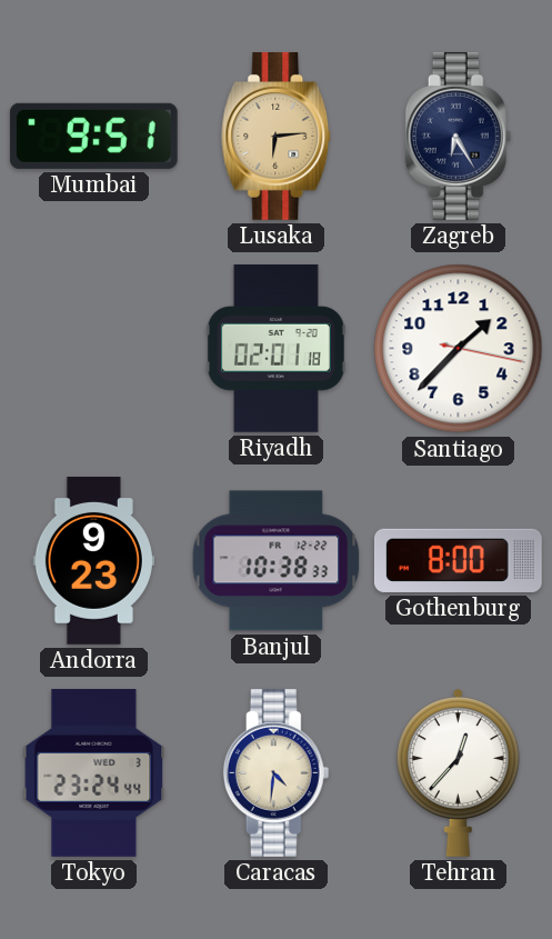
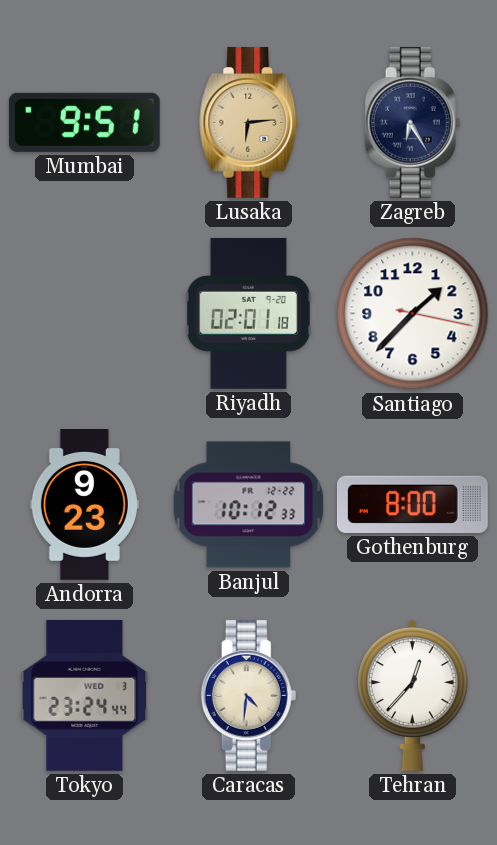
Banjul: 10:38 -> 10:12 (249, 505)
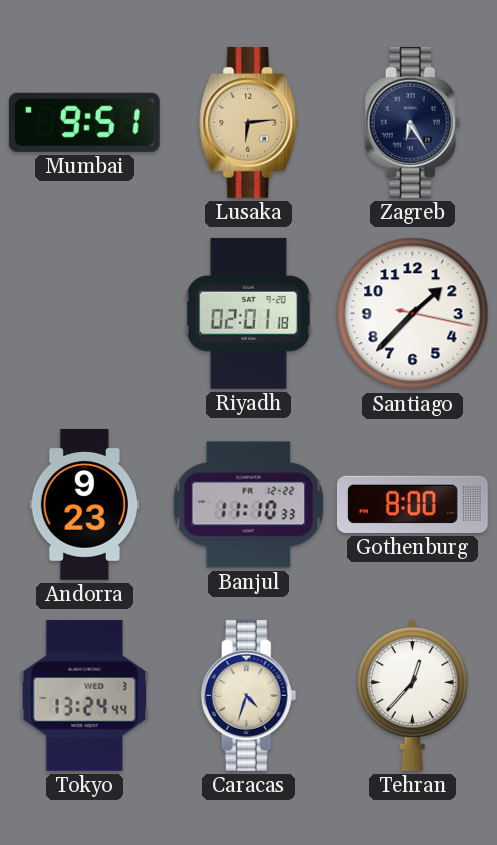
Banjul: 10:12 -> 11:10 (249, 505)
Tokyo: 23:24 -> 13:24 (85, 695)
Caracas: 4:31 -> 4:33 (249, 695)
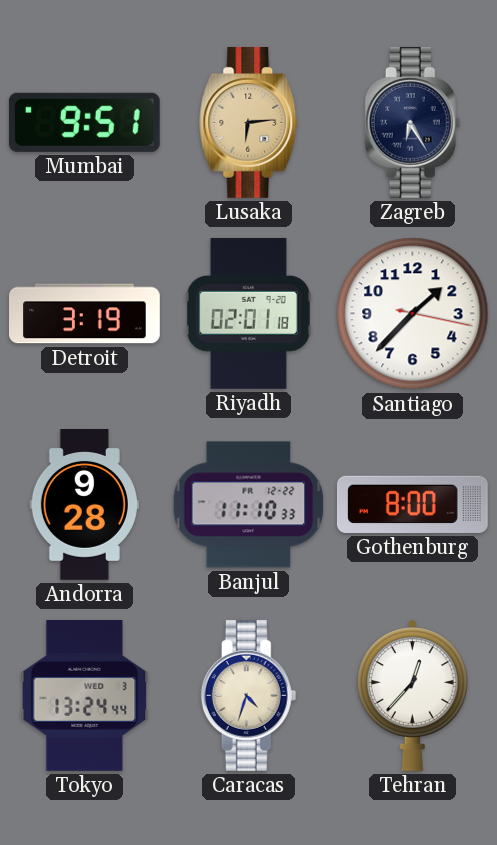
Detroit: none -> 3:19 (85, 314)
Andorra: 9:23 -> 9:28 (84, 505)
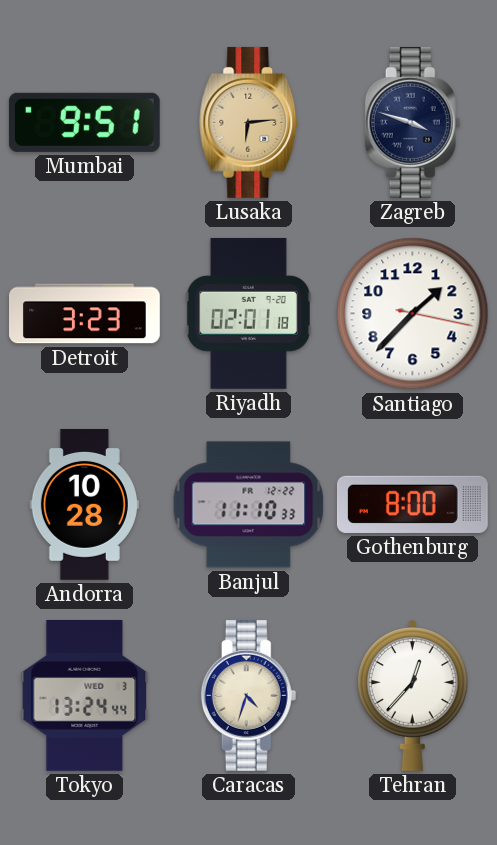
Zagreb: 6:25 -> 3:48 (413, 122)
Detroit: 3:19 -> 3:23 (85, 314)
Andorra: 9:28 -> 10:28 (84, 505)
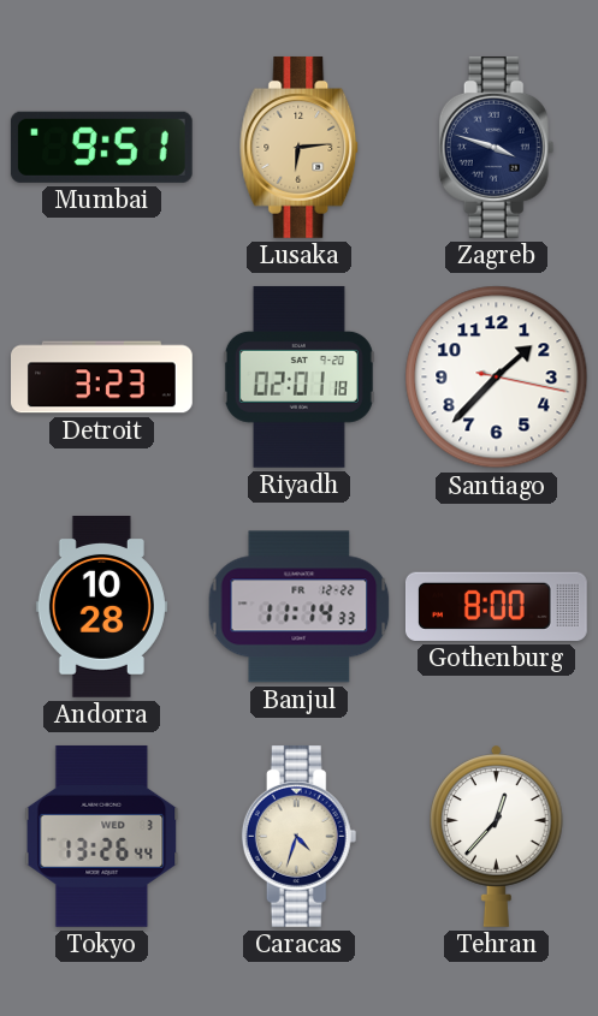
Banjul: 11:10 -> 11:14 (300, 607)
Tokyo: 13:24 -> 13:26 (102, 836)
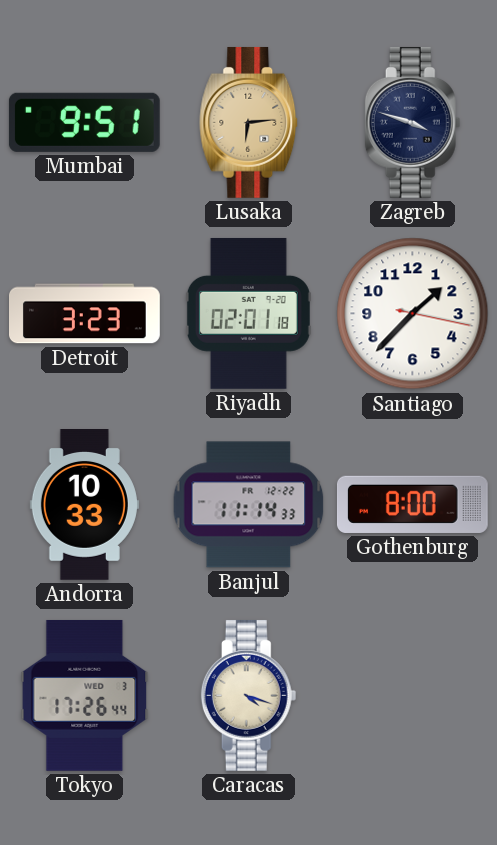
Andorra: 10:28 -> 10:33 (84, 505)
Tokyo: 13:26 -> 17:26 (85, 695)
Caracas: 4:33 -> 4:18 (249, 695)
Tehran: 12:37 -> none (497, 836)
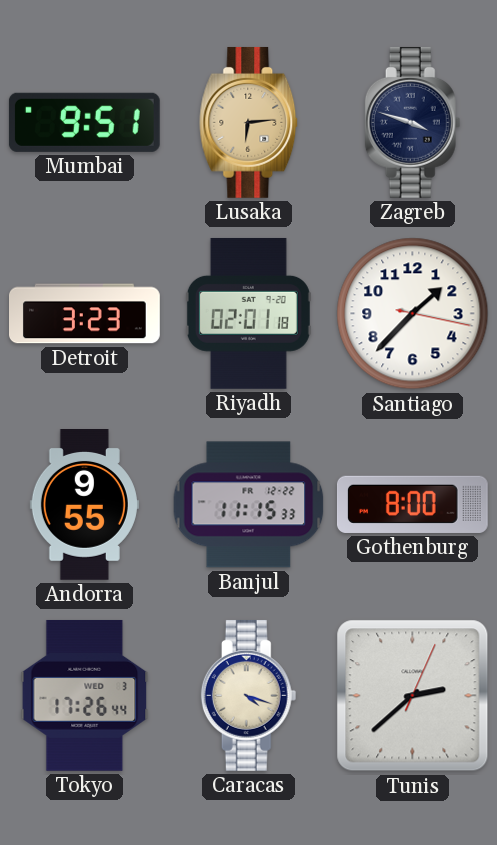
Andorra: 10:33 -> 9:55 (84, 505)
Banjul: 11:14 -> 11:15 (249, 505)
Tunis: none -> 2:38 (413, 696)
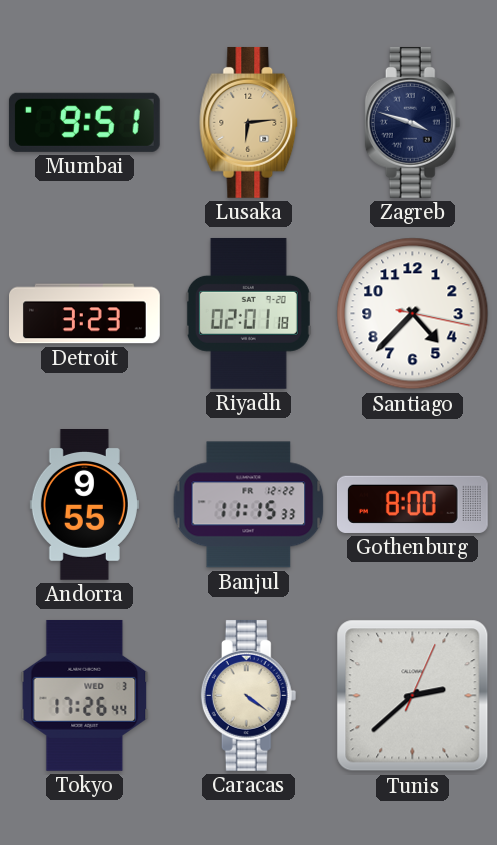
Santiago: 1:37 -> 4:37 (413, 314)
Caracas: 4:18 -> 4:21 (249, 695)
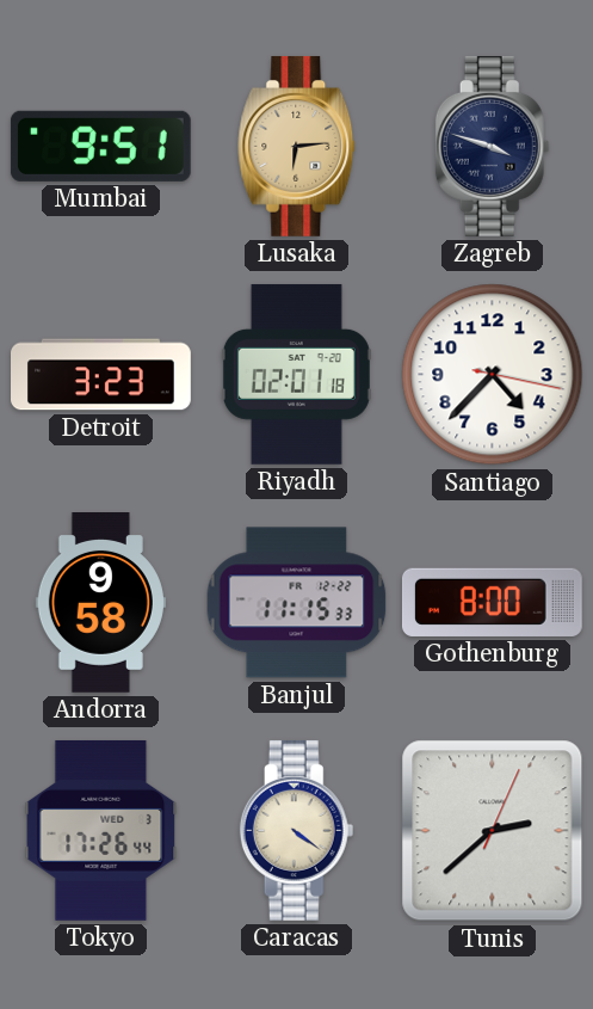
Andorra: 9:55 -> 9:58 (100, 603)
